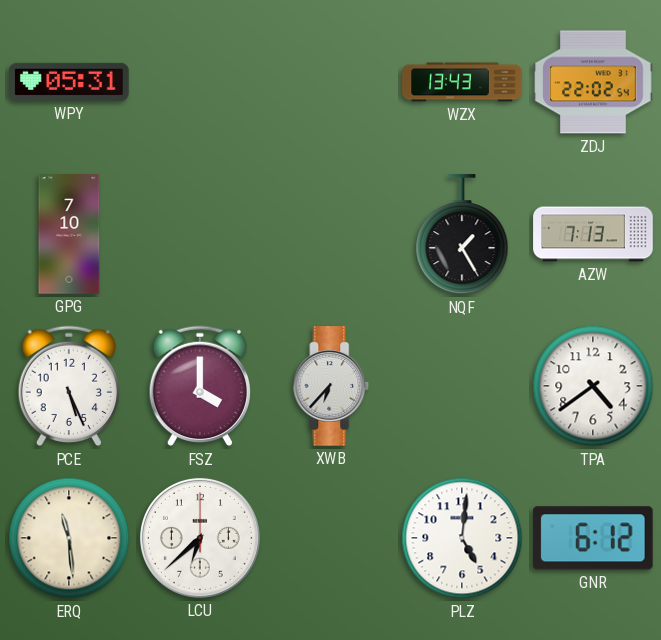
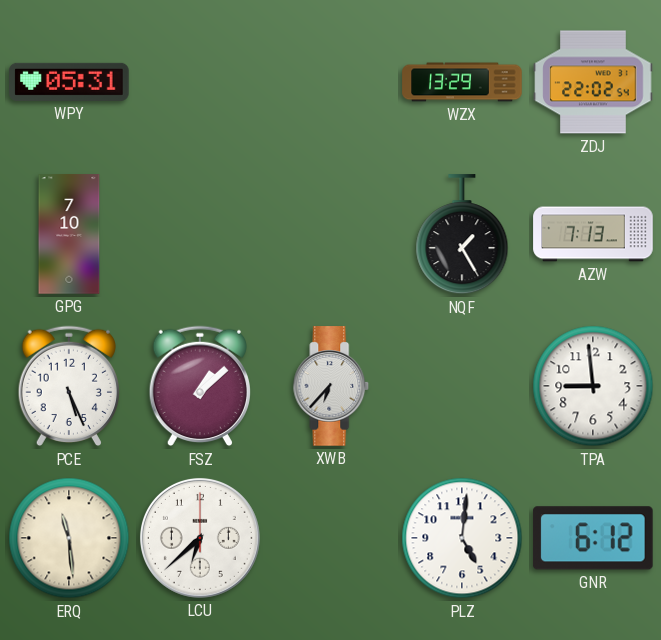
WZX: 13:43 -> 13:29 (462, 82)
FSZ: 4:00 -> 1:08 (199, 386)
TPA: 4:39 -> 8:59 (593, 386)
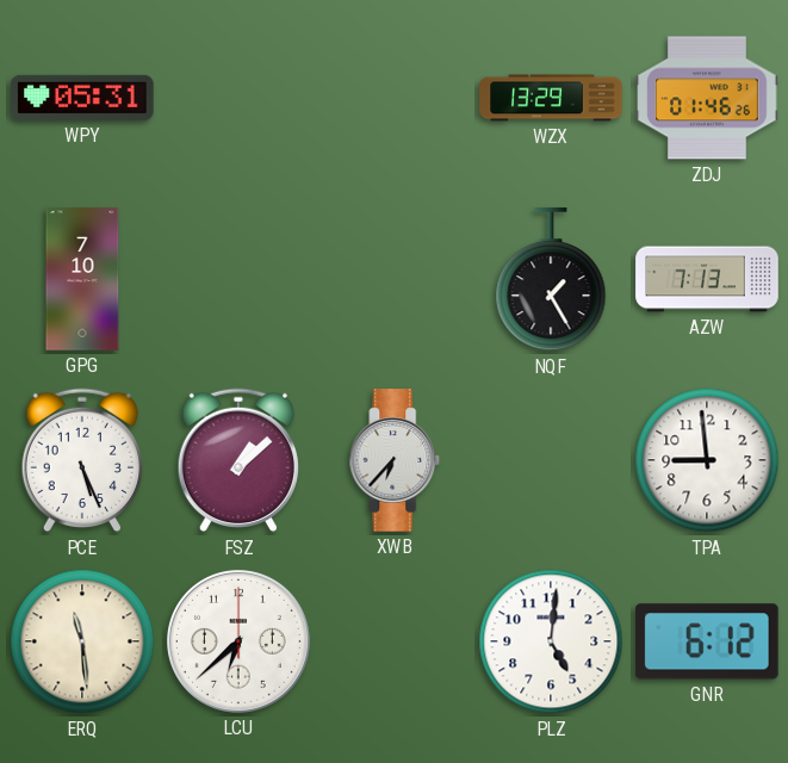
ZDJ: 22:02 -> 01:46 (707, 98)
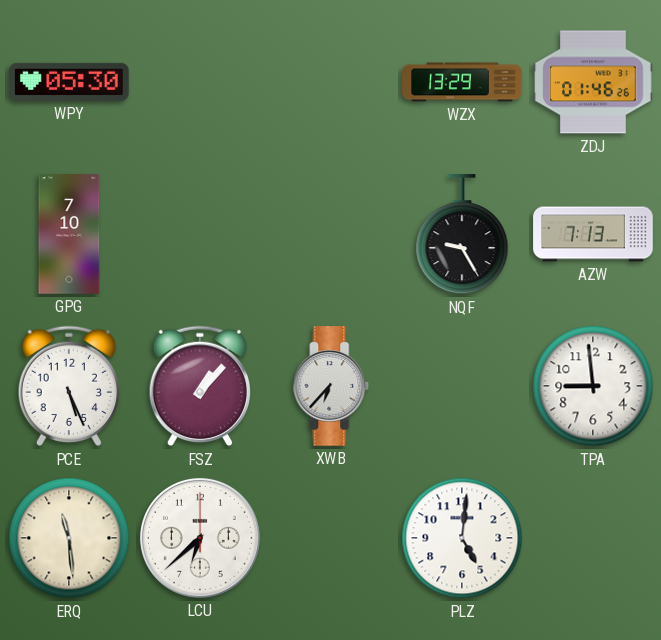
WPY: 05:31 -> 05:30 (69, 82)
NQF: 1:25 -> 9:25 (462, 235)
FSZ: 1:08 -> 1:07 (199, 386)
GNR: 6:12 -> none (708, 641)
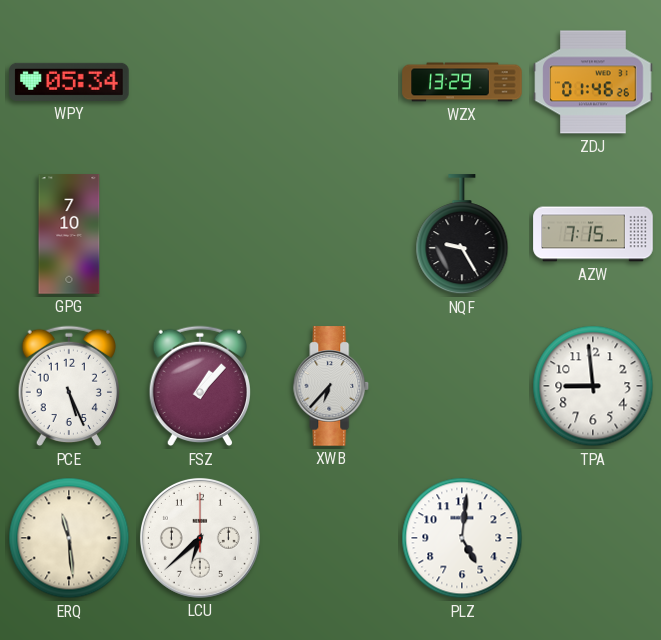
WPY: 05:30 -> 05:34 (69, 82)
AZW: 7:13 -> 7:15 (593, 234)
